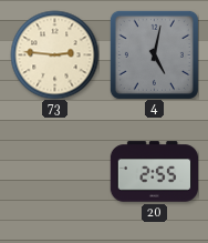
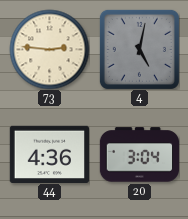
44: none -> 4:36 (49, 154)
20: 2:55 -> 3:04 (139, 155)
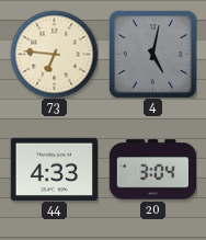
73: 2:46 -> 6:46 (54, 54)
44: 4:36 -> 4:33 (54, 169)
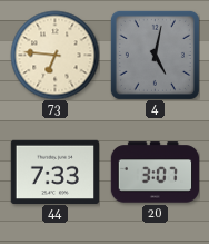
44: 4:33 -> 7:33 (54, 172)
20: 3:04 -> 3:07 (155, 173)
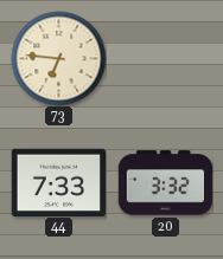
4: 5:02 -> none (155, 55)
20: 3:07 -> 3:32 (165, 183)
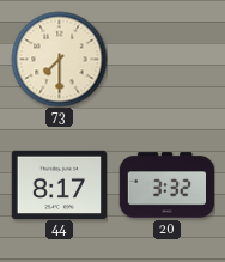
73: 6:46 -> 7:30 (59, 59)
44: 7:33 -> 8:17 (59, 184)
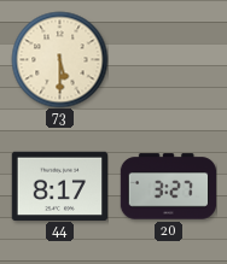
73: 7:30 -> 5:30 (59, 59)
20: 3:32 -> 3:27 (168, 187)
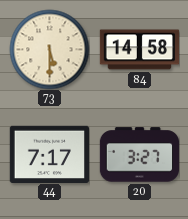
84: none -> 14:58 (139, 50)
44: 8:17 -> 7:17 (49, 154)
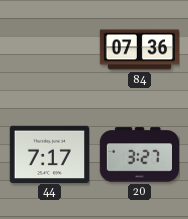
73: 5:30 -> none (49, 49)
84: 14:58 -> 07:36 (139, 50)
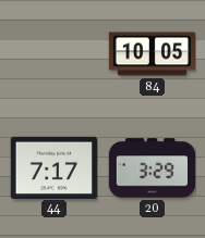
84: 07:36 -> 10:05 (152, 54)
20: 3:27 -> 3:29 (152, 168)
